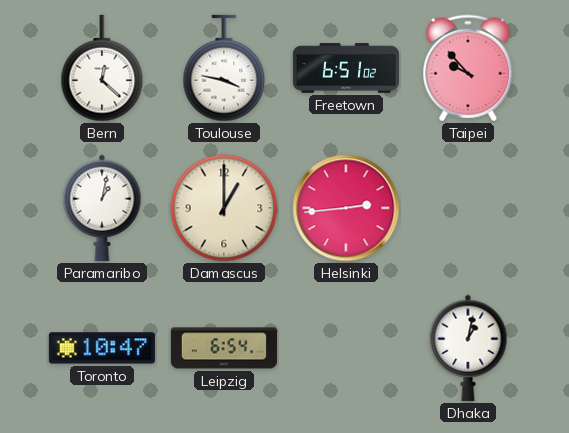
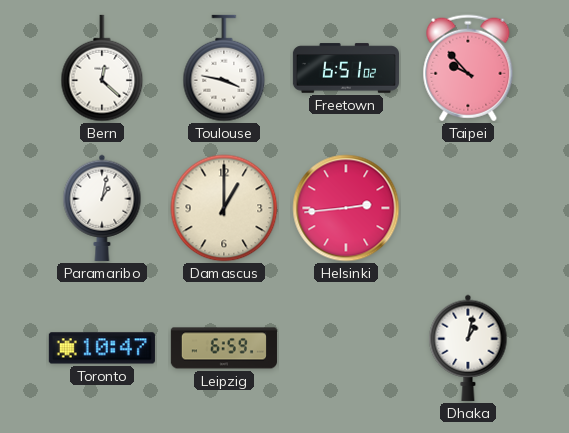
Leipzig: 6:54 -> 6:59 (224, 348)
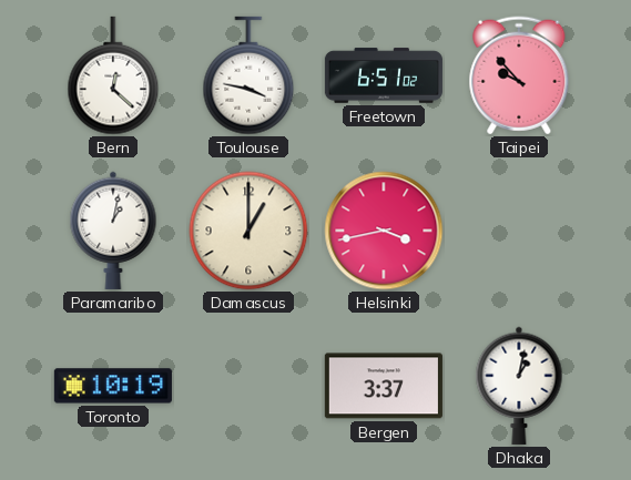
Helsinki: 2:44 -> 3:43 (384, 231)
Toronto: 10:47 -> 10:19 (113, 386)
Leipzig: 6:59 -> none (224, 348)
Bergen: none -> 3:37 (384, 386)
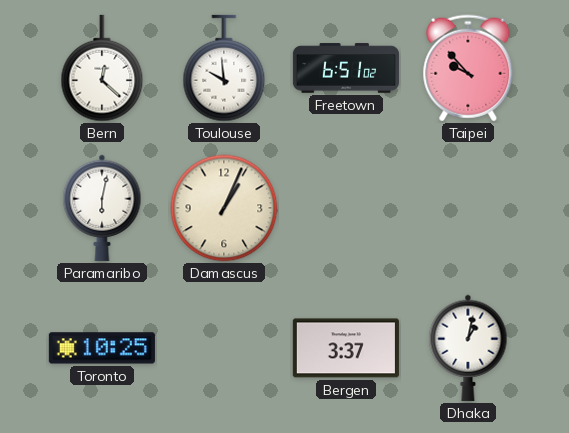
Toulouse: 3:47 -> 9:59 (224, 68)
Paramaribo: 1:02 -> 6:02 (102, 208)
Damascus: 1:00 -> 1:04 (224, 208)
Helsinki: 3:43 -> none (384, 231)
Toronto: 10:19 -> 10:25 (102, 348)
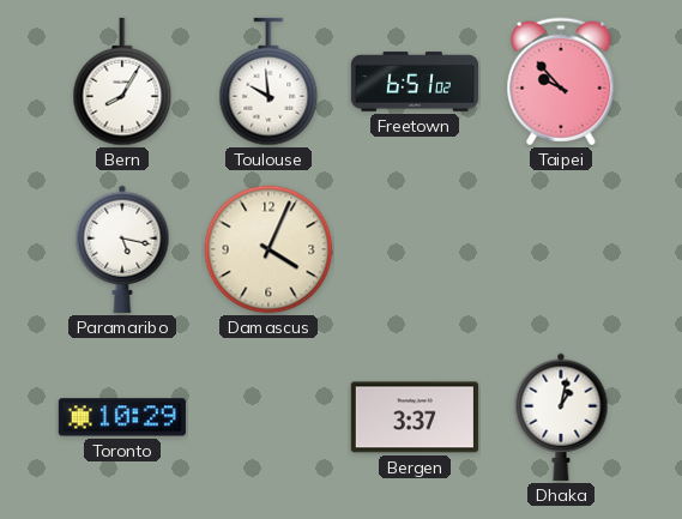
Bern: 12:22 -> 8:05 (122, 82)
Paramaribo: 6:02 -> 5:17 (122, 249)
Damascus: 1:04 -> 4:04 (268, 249)
Toronto: 10:25 -> 10:29 (122, 417)
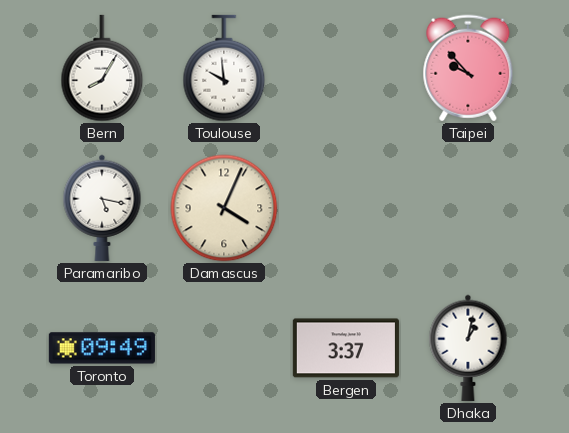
Freetown: 6:51 -> none (415, 82)
Toronto: 10:29 -> 09:49 (102, 348)
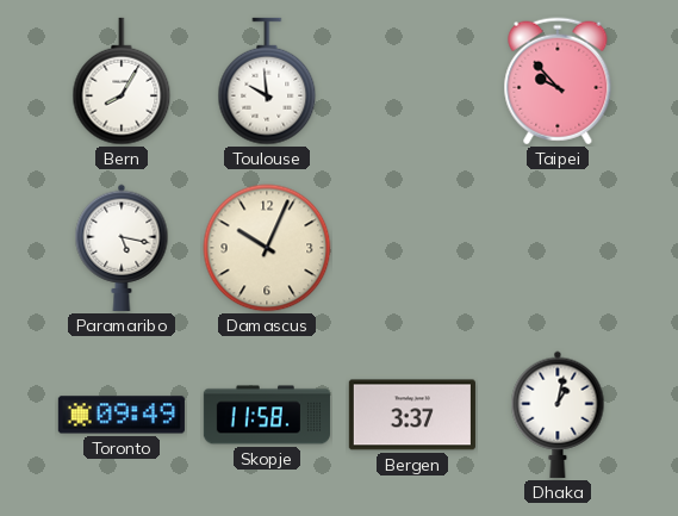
Damascus: 4:04 -> 10:04 (267, 248)
Skopje: none -> 11:58 (267, 415)
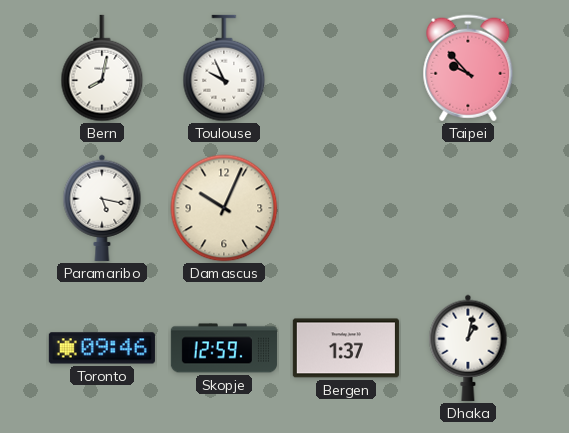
Bern: 8:05 -> 8:02 (102, 68)
Toulouse: 9:59 -> 9:56 (224, 68)
Toronto: 09:49 -> 09:46 (102, 348)
Skopje: 11:58 -> 12:59 (224, 348)
Bergen: 3:37 -> 1:37 (346, 348)
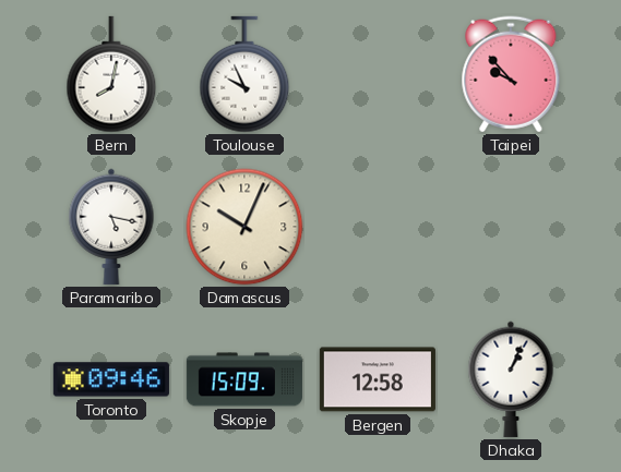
Skopje: 12:59 -> 15:09 (244, 379)
Bergen: 1:37 -> 12:58 (378, 379)
Dhaka: 1:02 -> 1:04 (511, 379)
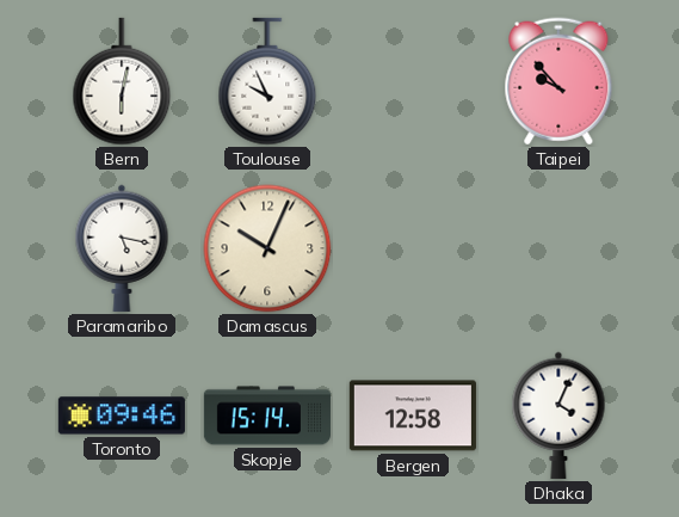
Bern: 8:02 -> 6:02 (122, 81)
Skopje: 15:09 -> 15:14 (267, 416)
Dhaka: 1:04 -> 4:04 (558, 416)
